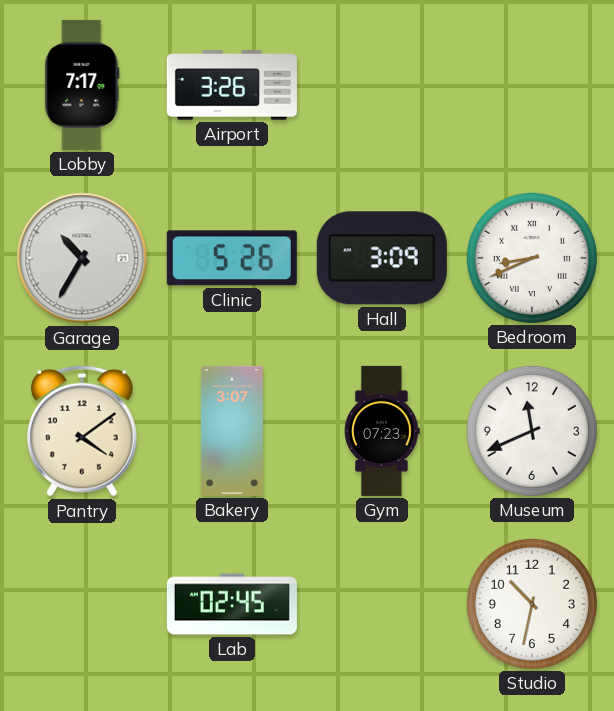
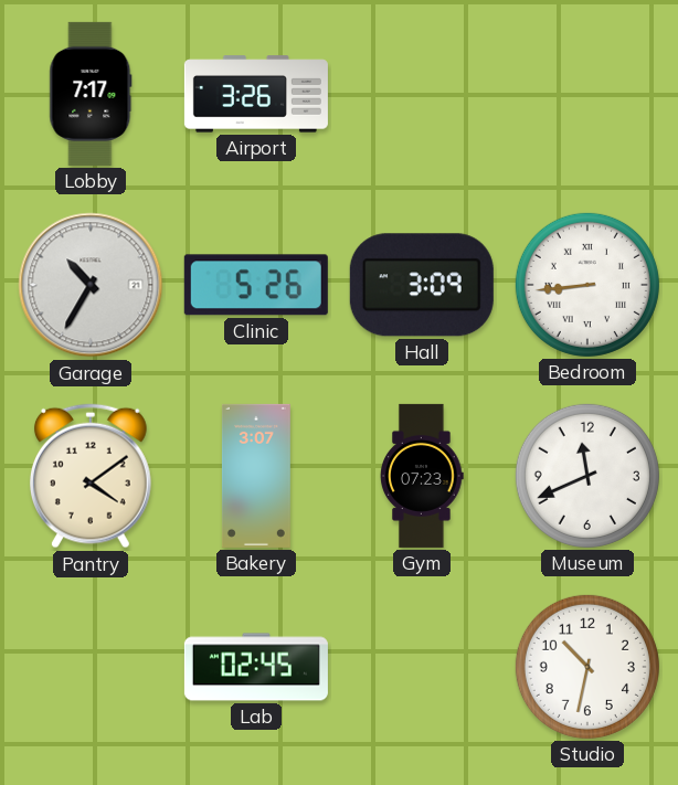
Bedroom: 8:41 -> 8:44 (587, 285)
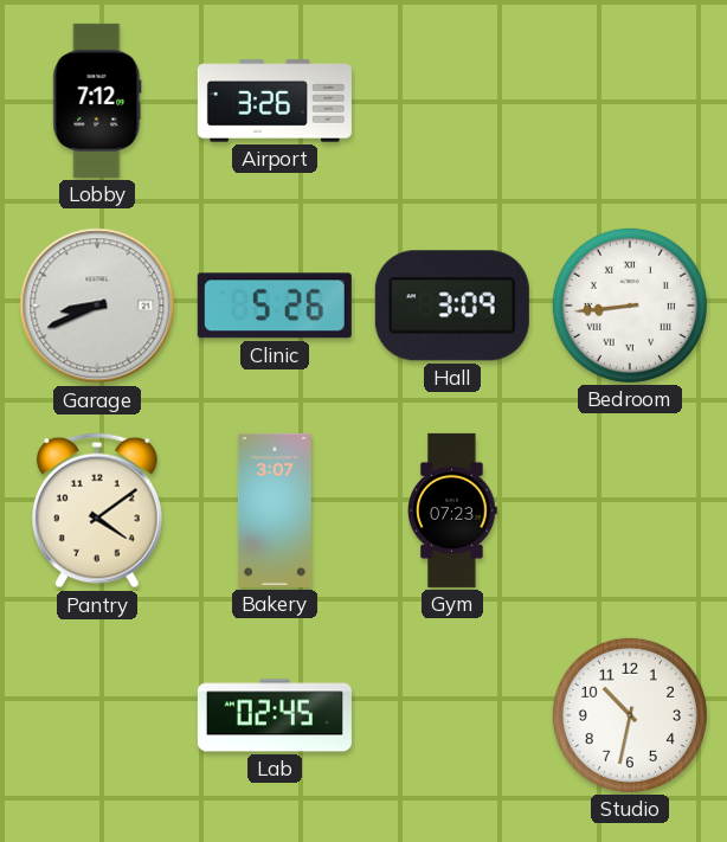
Lobby: 7:17 -> 7:12 (97, 101)
Garage: 10:35 -> 8:41 (97, 306)
Museum: 11:41 -> none (587, 476)
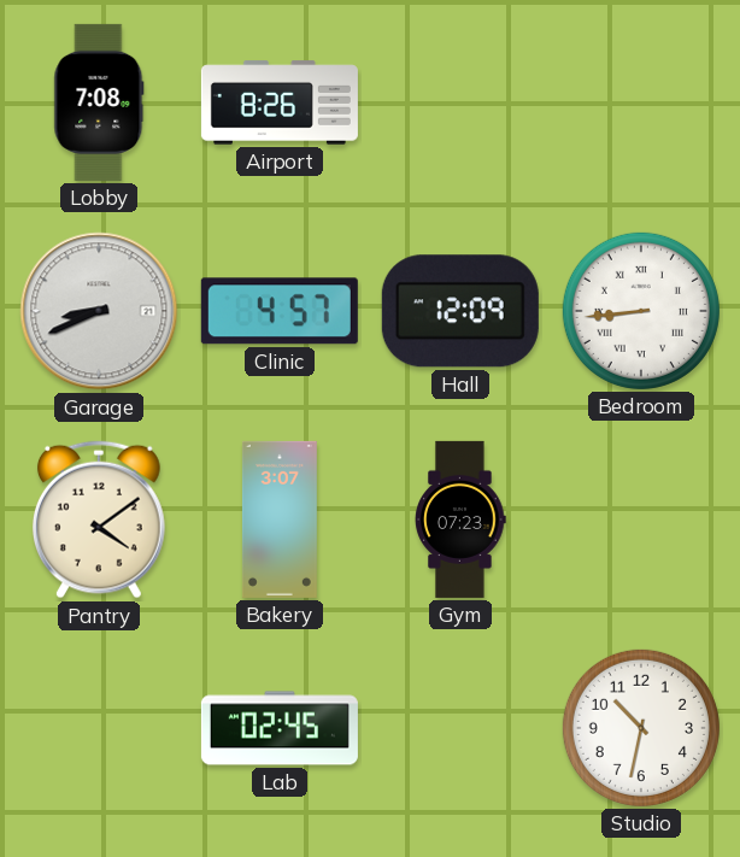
Lobby: 7:12 -> 7:08 (99, 102)
Airport: 3:26 -> 8:26 (280, 102)
Clinic: 5:26 -> 4:57 (280, 311)
Hall: 3:09 -> 12:09 (460, 311)
